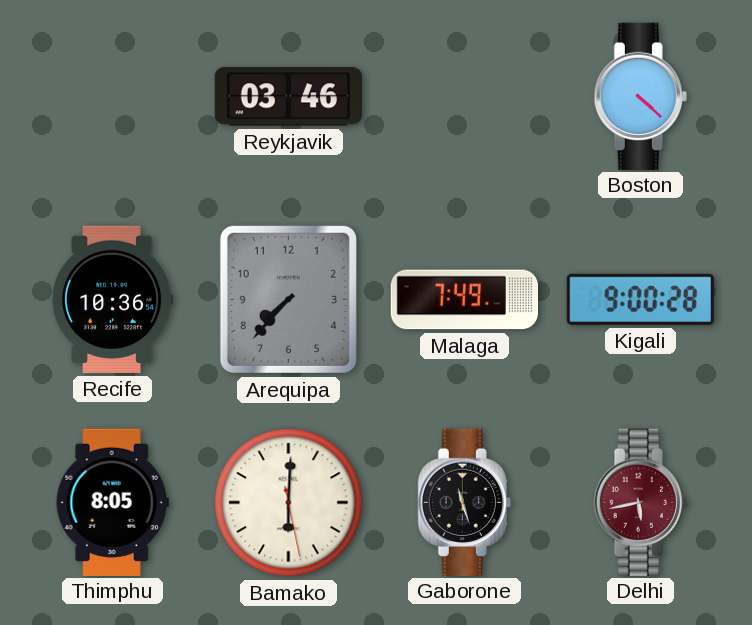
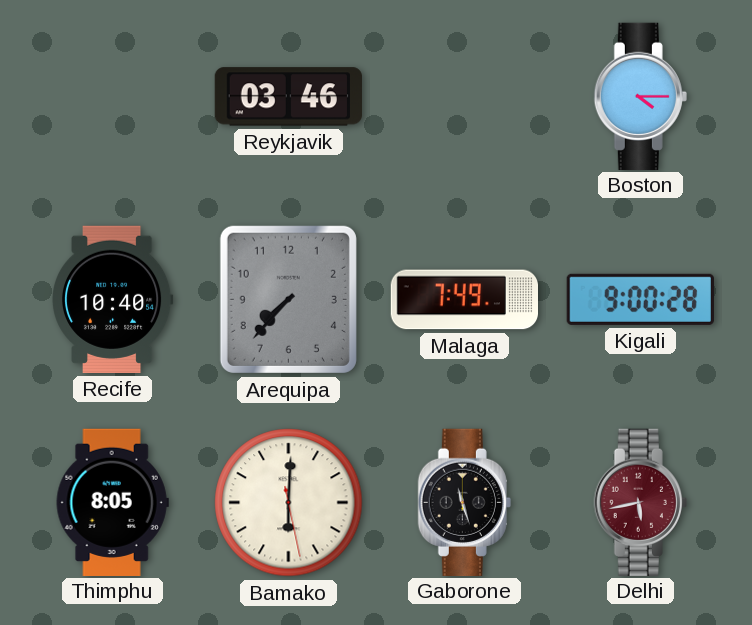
Boston: 4:22 -> 4:15 (640, 96)
Recife: 10:36 -> 10:40 (112, 299)
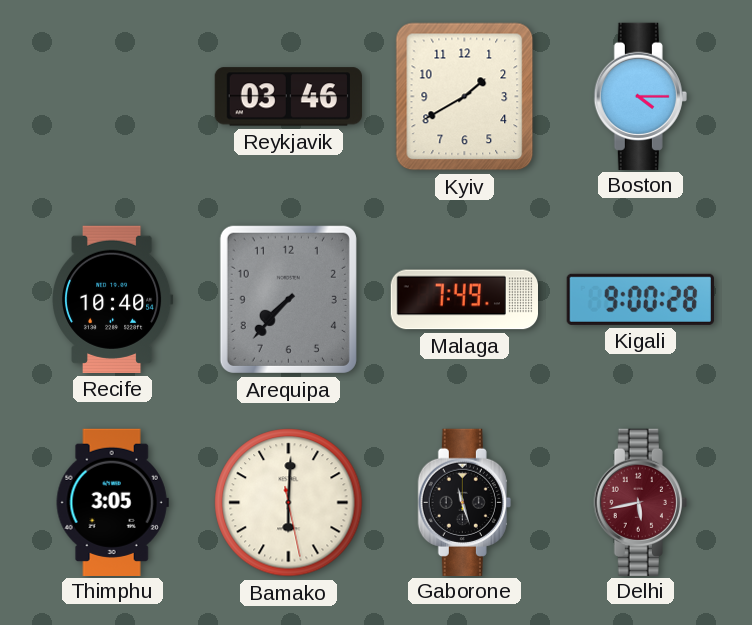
Kyiv: none -> 1:40 (465, 97)
Thimphu: 8:05 -> 3:05 (112, 502)
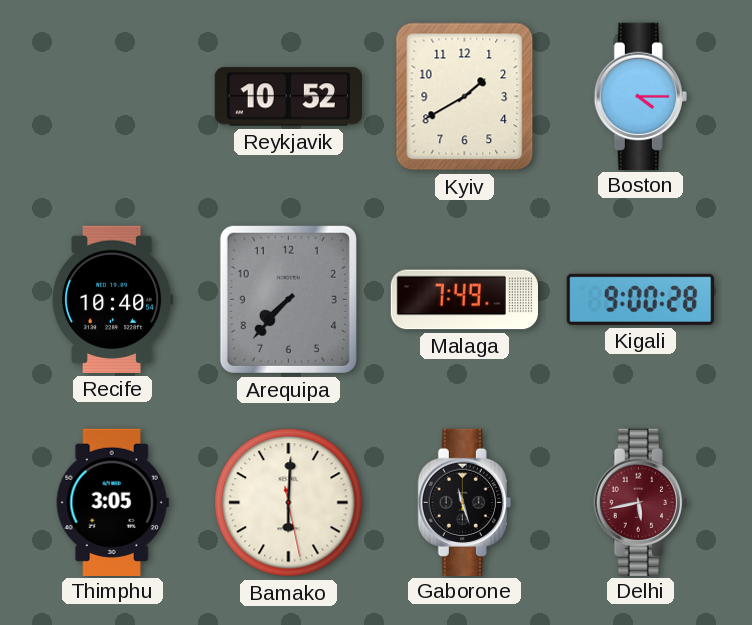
Reykjavik: 03:46 -> 10:52 (288, 97)
